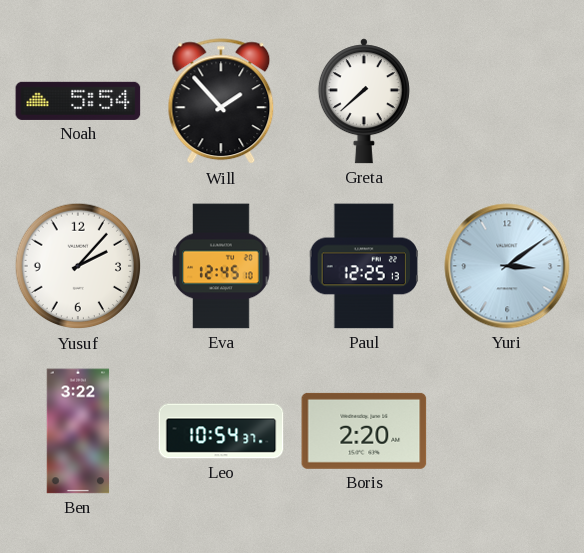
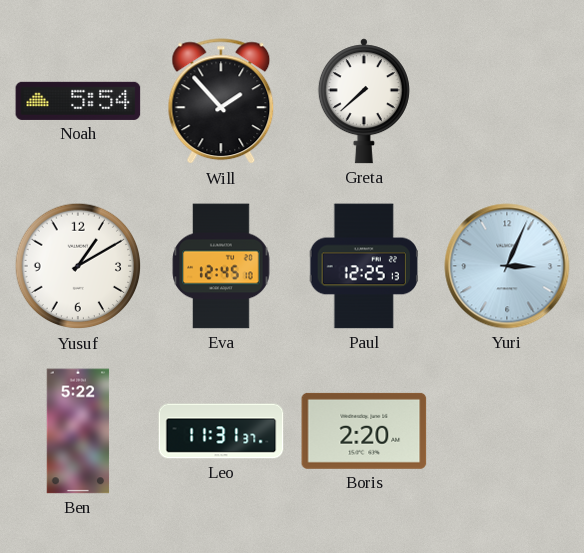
Yusuf: 2:07 -> 1:10 (78, 266)
Yuri: 3:09 -> 3:04 (507, 266)
Ben: 3:22 -> 5:22 (78, 431)
Leo: 10:54 -> 11:31 (221, 431)
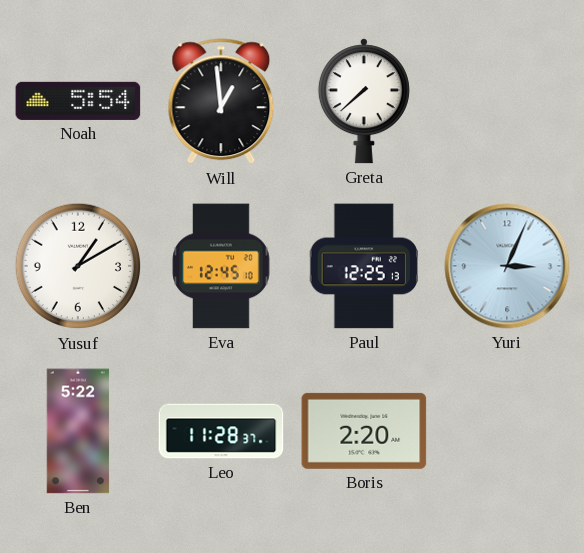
Will: 1:53 -> 12:59 (221, 102)
Leo: 11:31 -> 11:28 (221, 431)
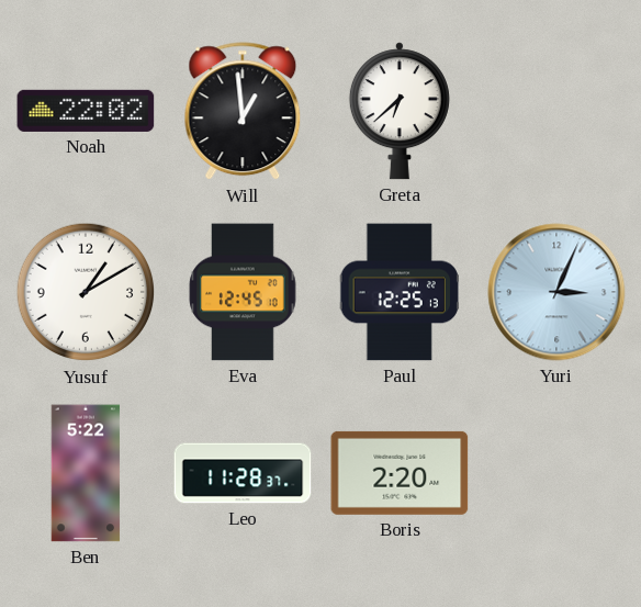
Noah: 5:54 -> 22:02 (86, 111)
Greta: 7:38 -> 6:38 (400, 111)
